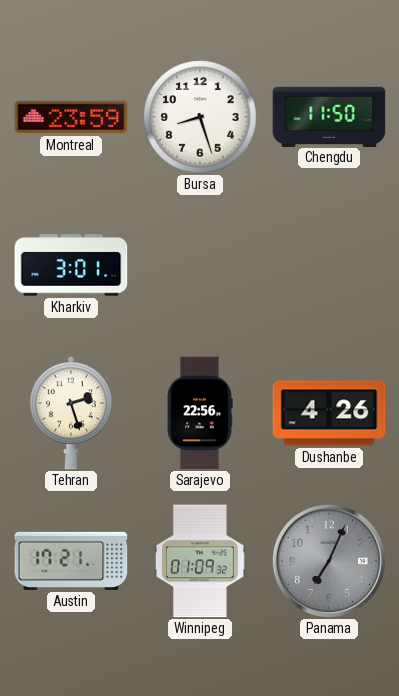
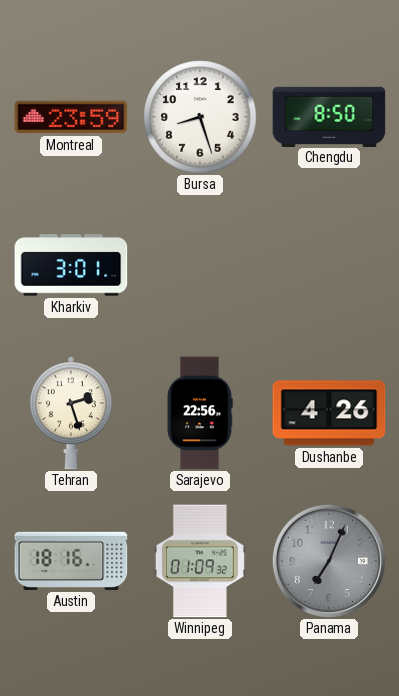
Chengdu: 11:50 -> 8:50 (329, 116)
Austin: 17:21 -> 18:16 (71, 561)
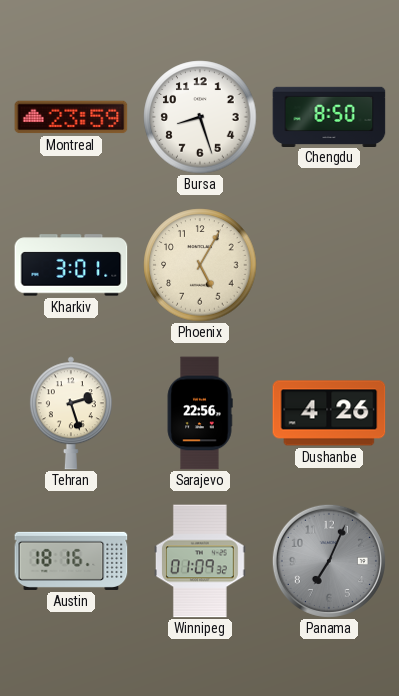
Phoenix: none -> 5:05 (200, 265)
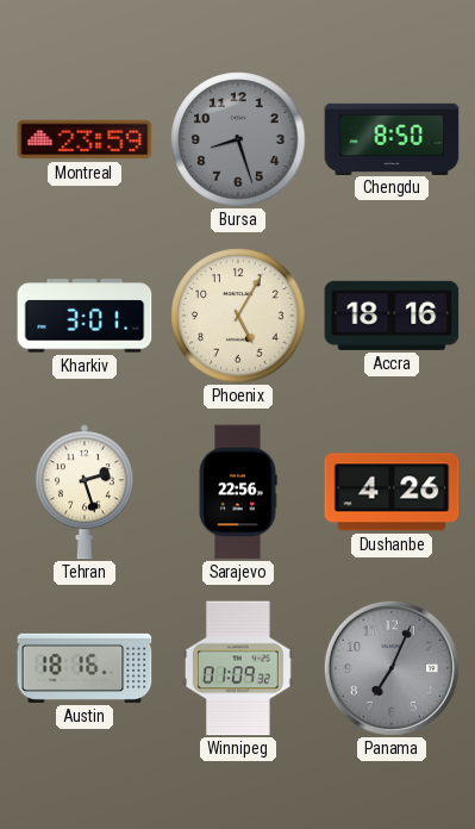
Bursa dial: white -> grey (238, 139)
Accra: none -> 18:16 (392, 316)
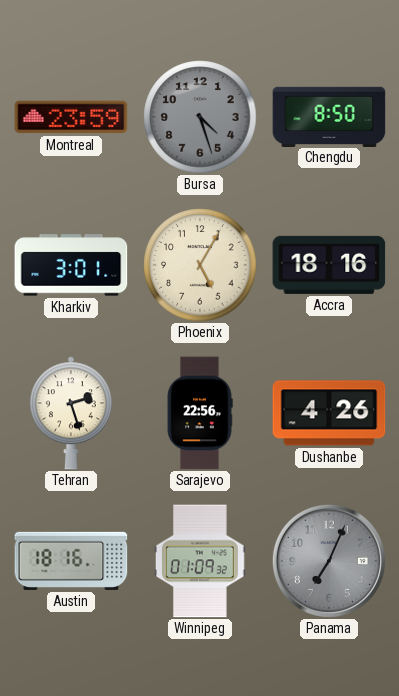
Bursa: 8:27 -> 4:27 (200, 117)
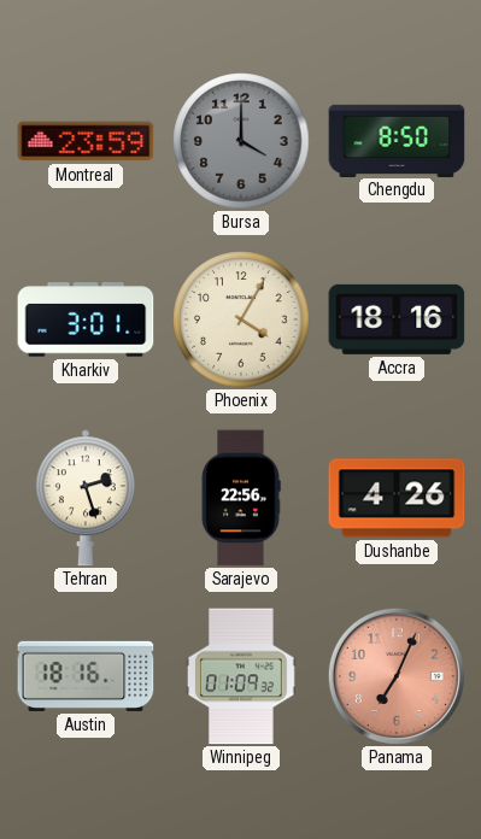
Bursa: 4:27 -> 4:00 (241, 141)
Phoenix: 5:05 -> 4:05 (241, 319)
Panama dial: grey -> salmon (397, 676)
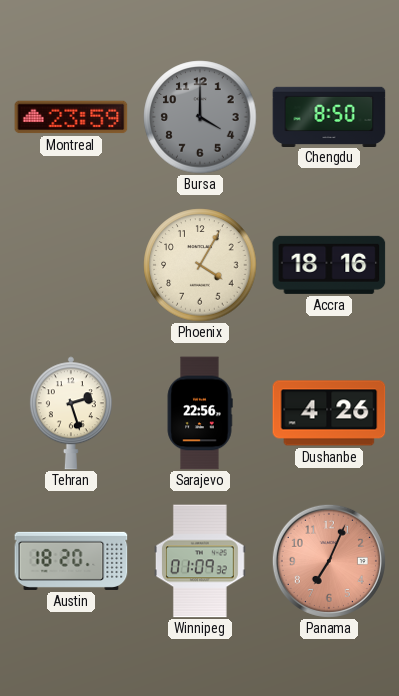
Kharkiv: 3:01 -> none (86, 319)
Austin: 18:16 -> 18:20 (71, 561)
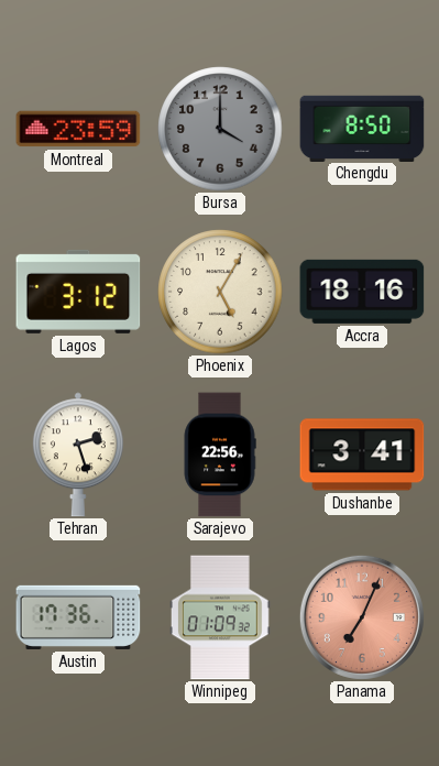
Lagos: none -> 3:12 (78, 292)
Phoenix: 4:05 -> 5:05 (220, 292)
Dushanbe: 4:26 -> 3:41 (362, 455)
Austin: 18:20 -> 17:36 (78, 617)
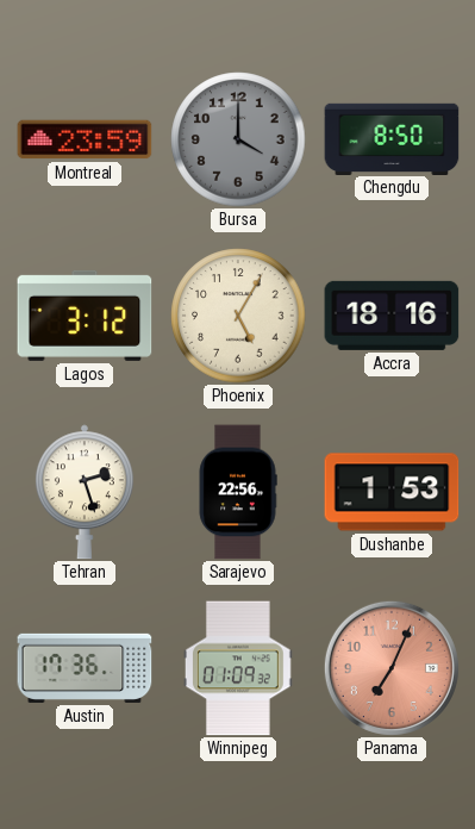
Dushanbe: 3:41 -> 1:53 (392, 492)
